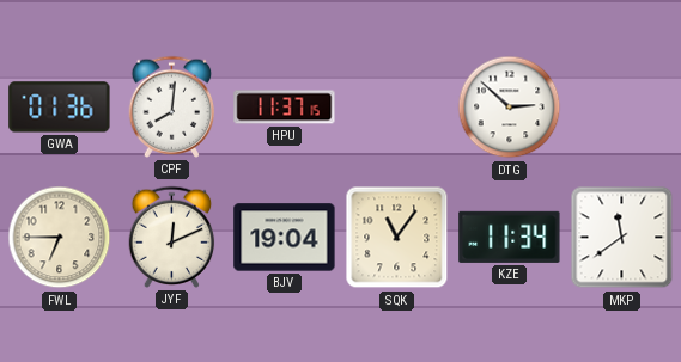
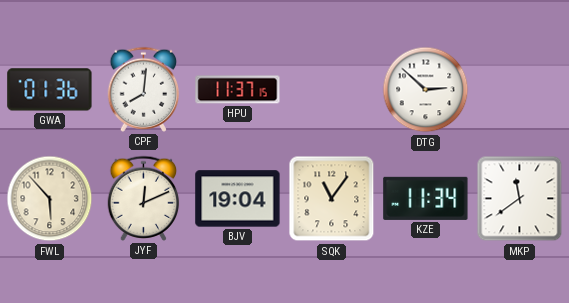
FWL: 6:45 -> 5:53 (50, 199)
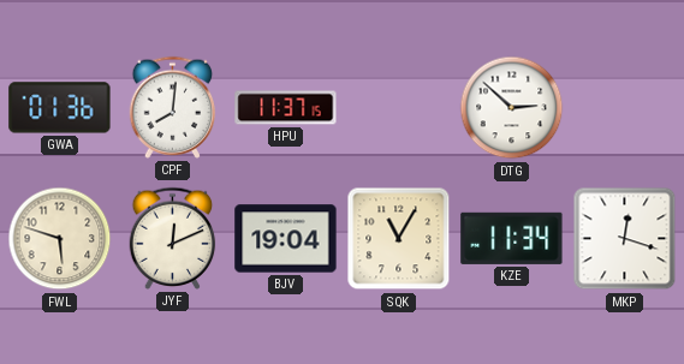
FWL: 5:53 -> 5:48 (60, 239)
SQK: 11:06 -> 11:05 (399, 239)
MKP: 11:39 -> 12:18 (625, 239)
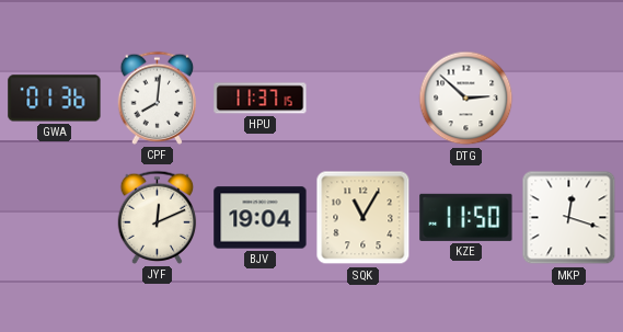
FWL: 5:48 -> none (60, 239)
KZE: 11:34 -> 11:50 (466, 217)
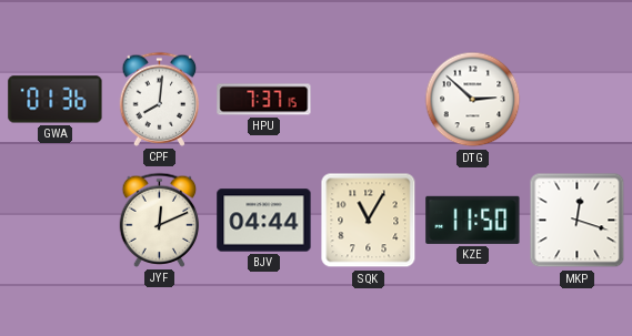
HPU: 11:37 -> 7:37 (264, 100)
BJV: 19:04 -> 04:44 (264, 221)
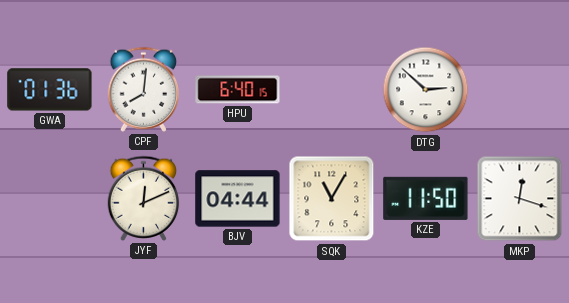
HPU: 7:37 -> 6:40 (238, 90)
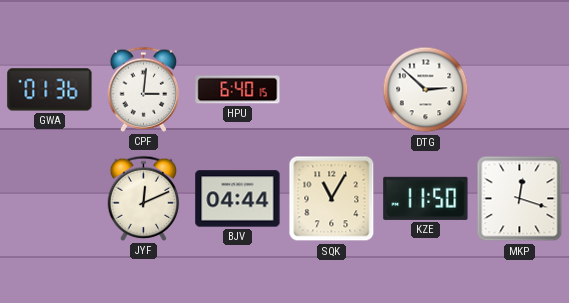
CPF: 8:01 -> 3:01 (144, 89)
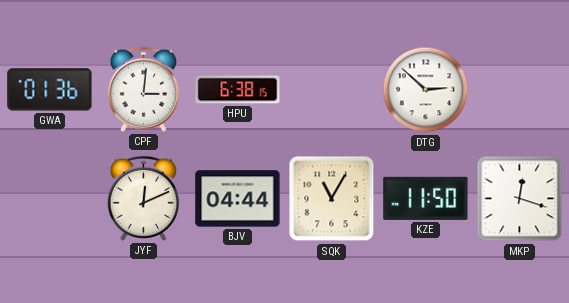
HPU: 6:40 -> 6:38 (238, 90)
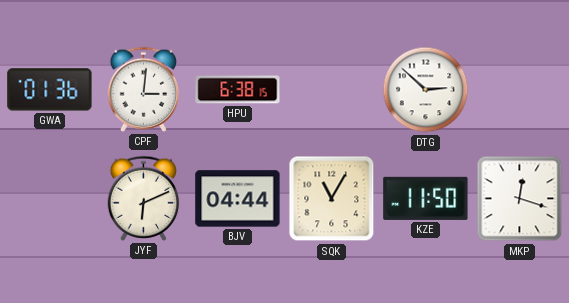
JYF: 12:11 -> 6:11 (144, 198)
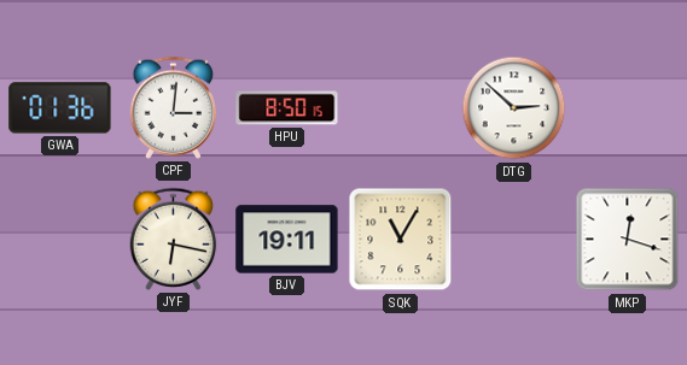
HPU: 6:38 -> 8:50 (287, 108)
JYF: 6:11 -> 6:17 (174, 239)
BJV: 04:44 -> 19:11 (287, 240)
KZE: 11:50 -> none (426, 198)
